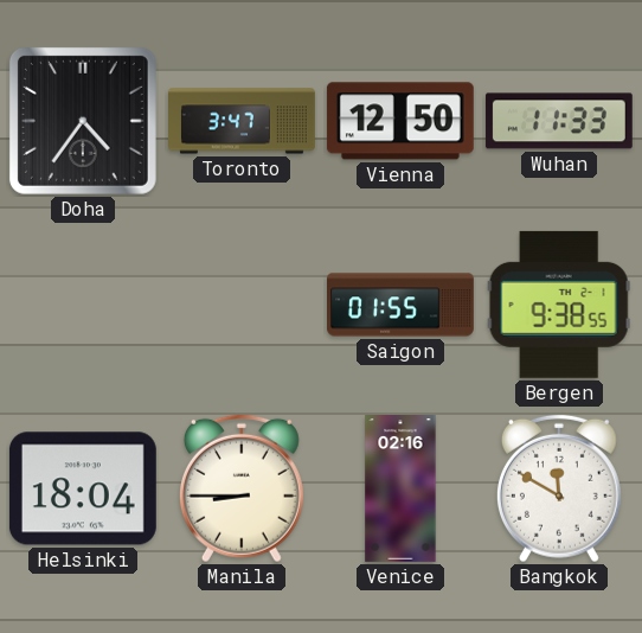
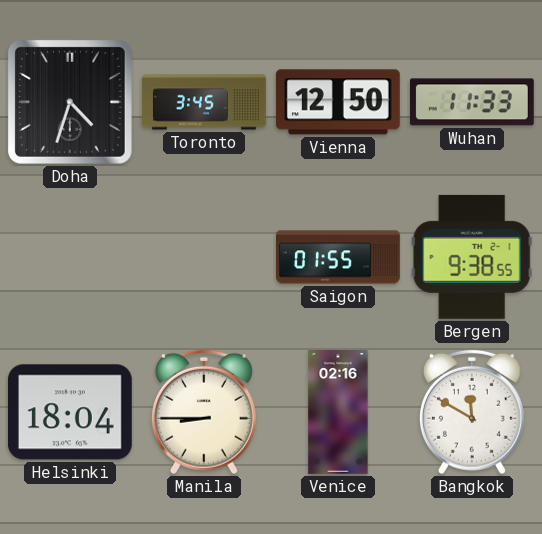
Doha: 4:36 -> 4:33 (70, 102)
Toronto: 3:47 -> 3:45 (205, 102)
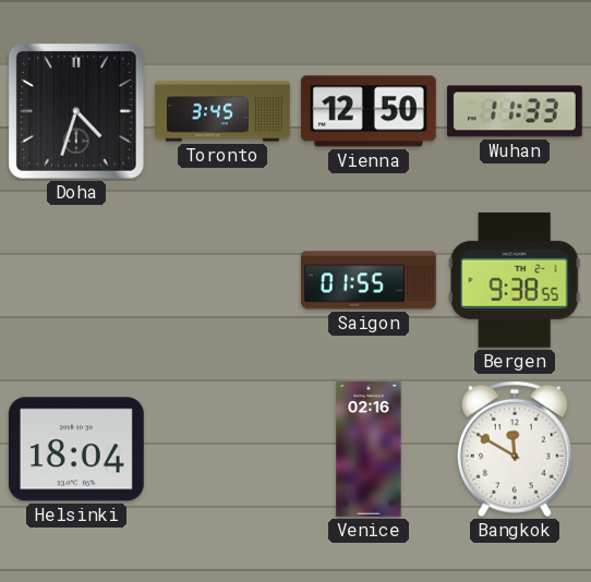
Manila: 8:45 -> none (204, 412)
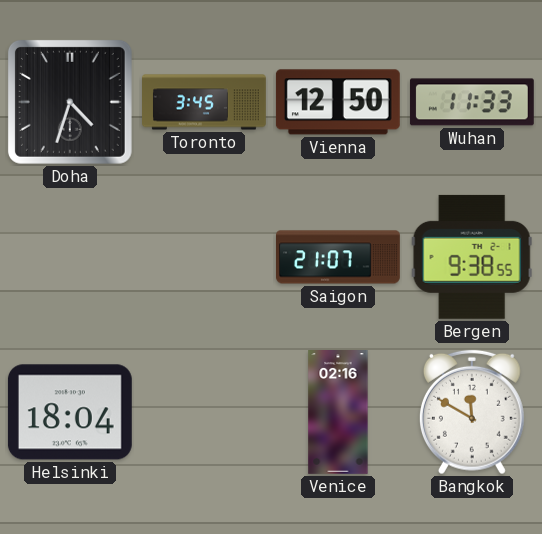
Saigon: 01:55 -> 21:07 (339, 257)
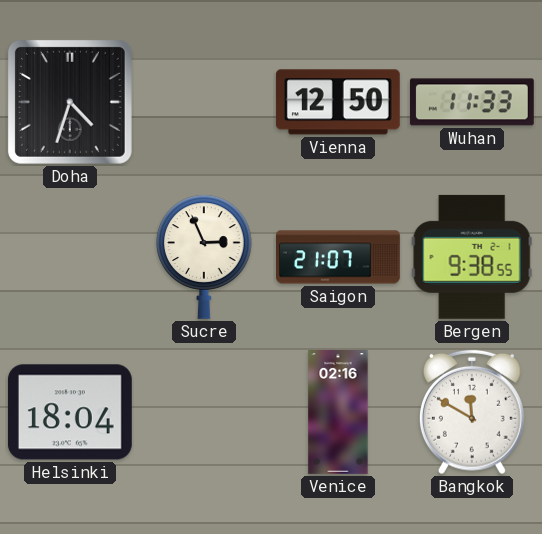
Toronto: 3:45 -> none (205, 102)
Sucre: none -> 2:56 (204, 257)
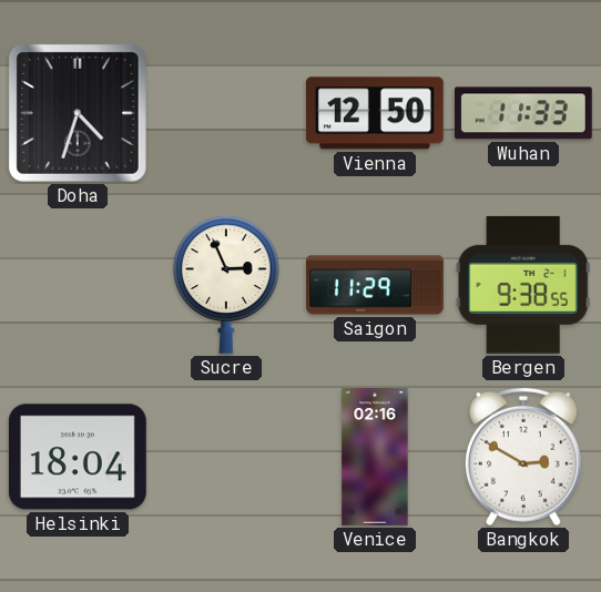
Saigon: 21:07 -> 11:29 (376, 285)
Bangkok: 11:50 -> 2:50 (523, 457)
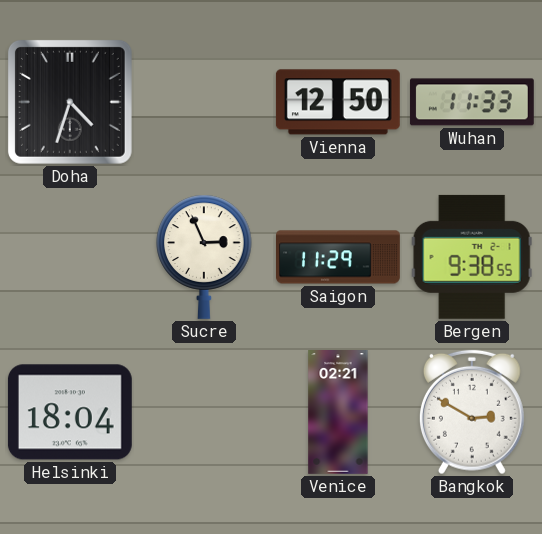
Venice: 02:16 -> 02:21 (338, 413)
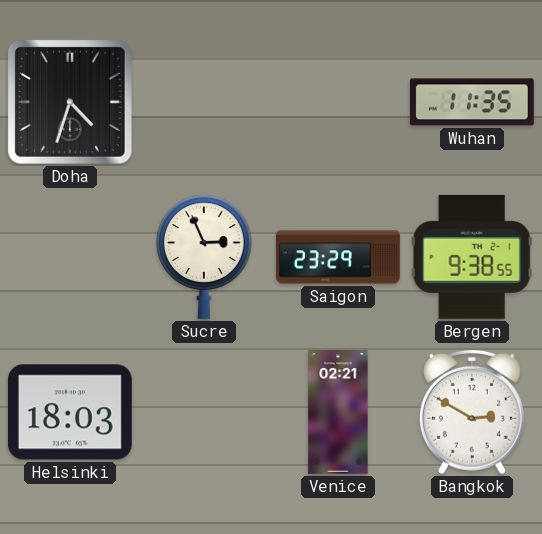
Vienna: 12:50 -> none (338, 102)
Wuhan: 11:33 -> 11:35 (472, 102)
Saigon: 11:29 -> 23:29 (339, 257)
Helsinki: 18:04 -> 18:03 (70, 412)
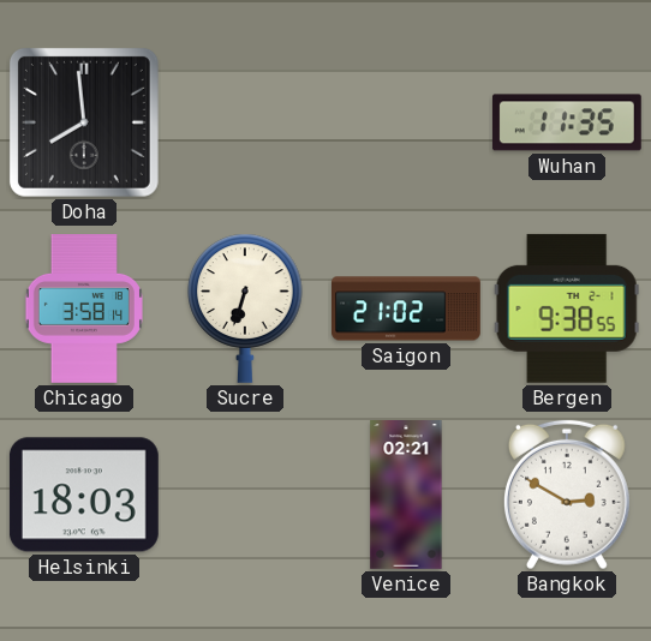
Doha: 4:33 -> 7:59 (84, 122)
Chicago: none -> 3:58 (84, 310)
Sucre: 2:56 -> 6:33 (245, 308)
Saigon: 23:29 -> 21:02 (407, 308)
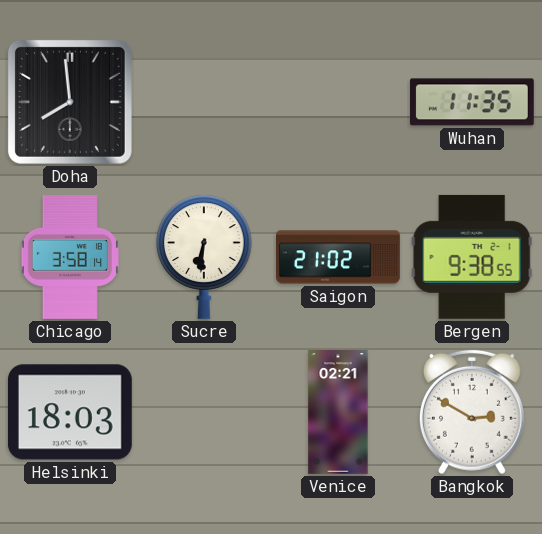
Sucre: 6:33 -> 6:31 (204, 257)
